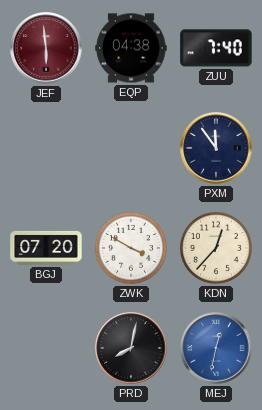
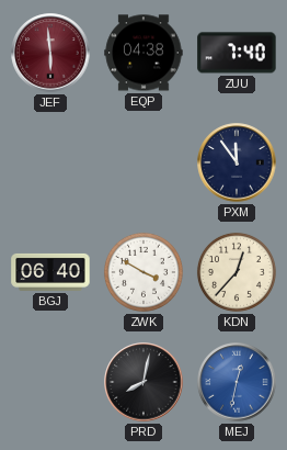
BGJ: 07:20 -> 06:40 (50, 272)
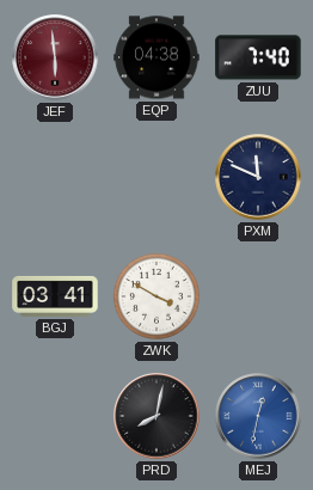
PXM: 11:54 -> 11:49 (258, 177)
BGJ: 06:40 -> 03:41 (55, 296)
KDN: 12:37 -> none (237, 272)
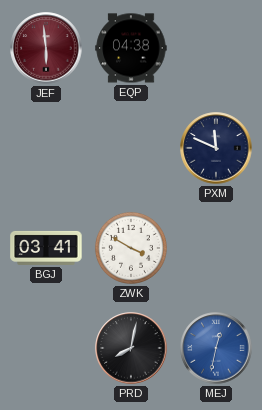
ZUU: 7:40 -> none (258, 57)
